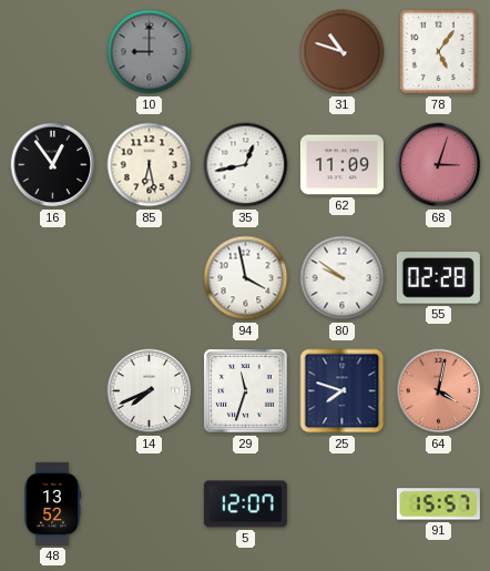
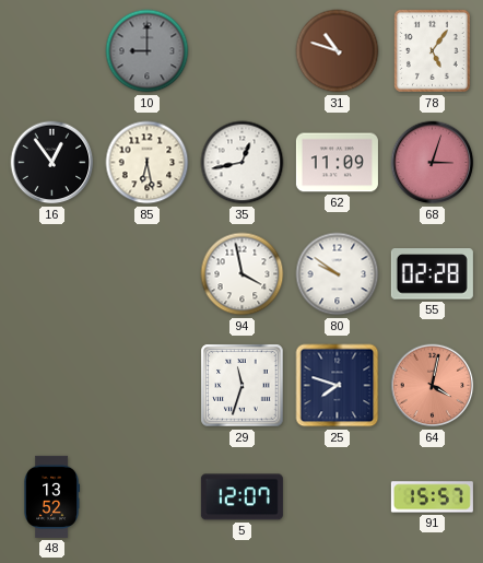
14: 7:41 -> none (150, 391)
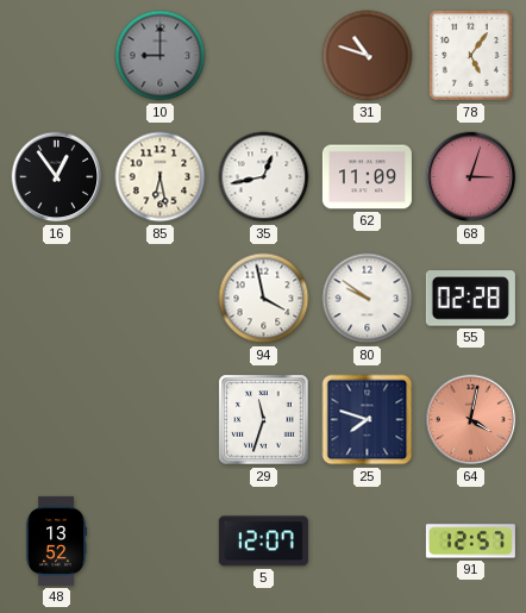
91: 15:57 -> 12:57 (470, 542)
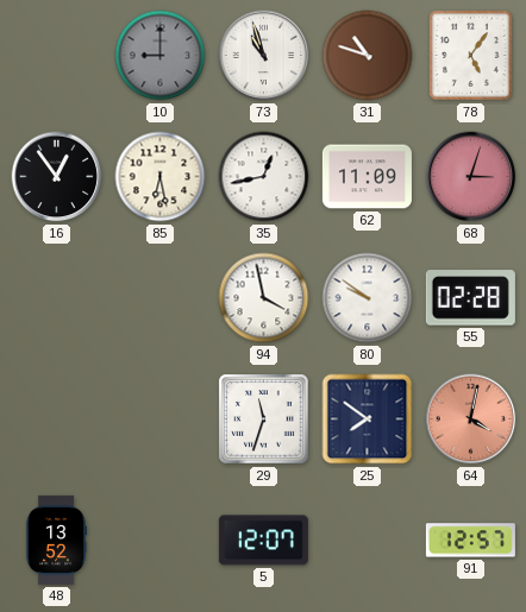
73: none -> 10:57 (264, 56)
25: 7:48 -> 7:51 (368, 419)
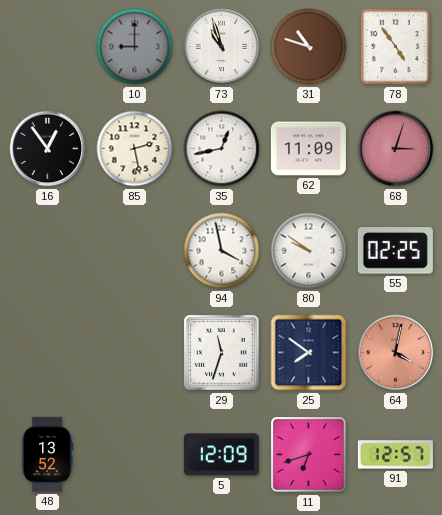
78: 5:06 -> 4:54 (396, 47)
85: 6:28 -> 2:28 (135, 149)
55: 02:28 -> 02:25 (395, 251)
5: 12:07 -> 12:09 (221, 455)
11: none -> 6:42 (309, 455)
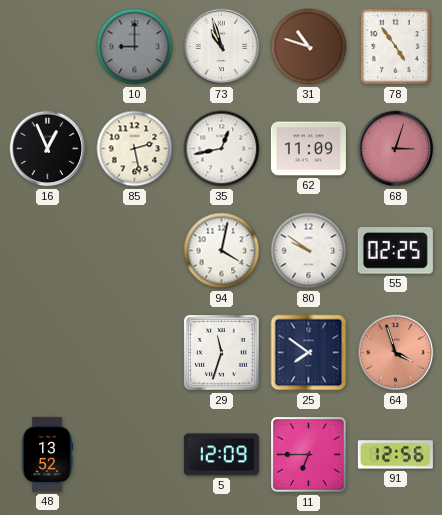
16: 12:54 -> 12:56 (48, 149)
94: 3:58 -> 4:02 (222, 251)
64: 4:02 -> 3:57 (396, 353)
11: 6:42 -> 6:45 (309, 455)
91: 12:57 -> 12:56 (395, 455)
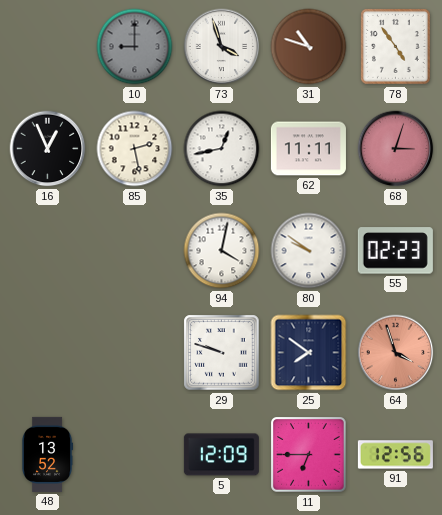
73: 10:57 -> 3:57 (222, 47)
62: 11:09 -> 11:11 (308, 149)
55: 02:25 -> 02:23 (395, 251)
29: 11:33 -> 9:48 (222, 353)
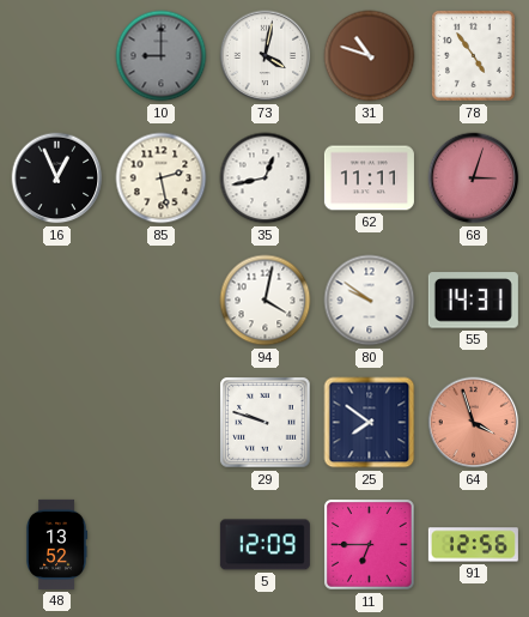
73: 3:57 -> 4:02 (266, 56)
55: 02:23 -> 14:31 (473, 301)
